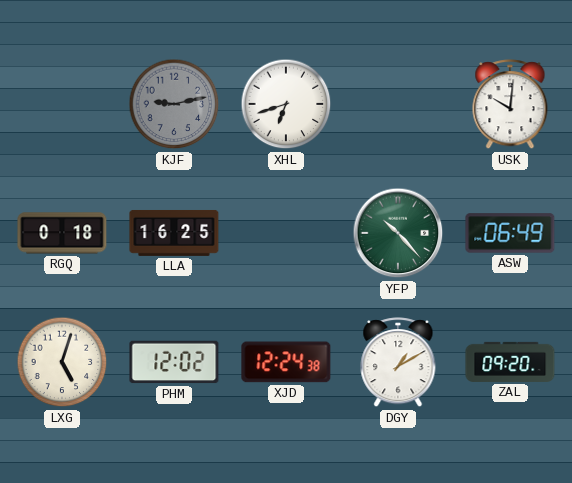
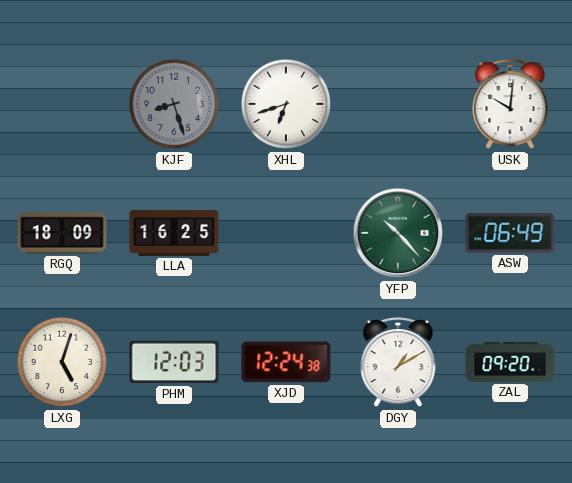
KJF: 9:13 -> 8:27 (174, 104)
RGQ: 0:18 -> 18:09 (62, 233)
PHM: 12:02 -> 12:03 (174, 362)
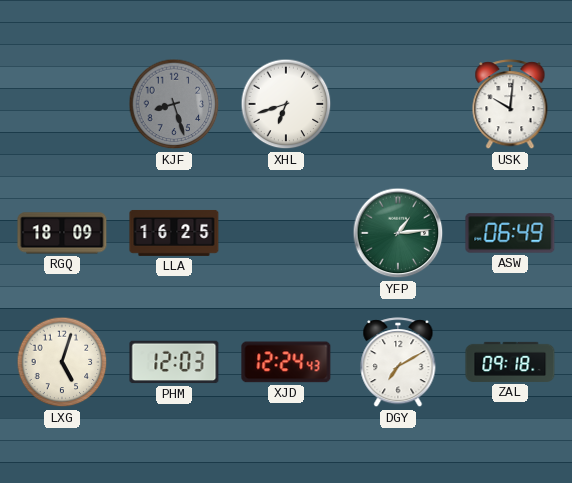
YFP: 10:23 -> 1:14 (398, 233)
XJD: 12:24:38 -> 12:24:43 (286, 362)
DGY: 1:10 -> 7:10 (398, 363)
ZAL: 09:20 -> 09:18 (510, 362)
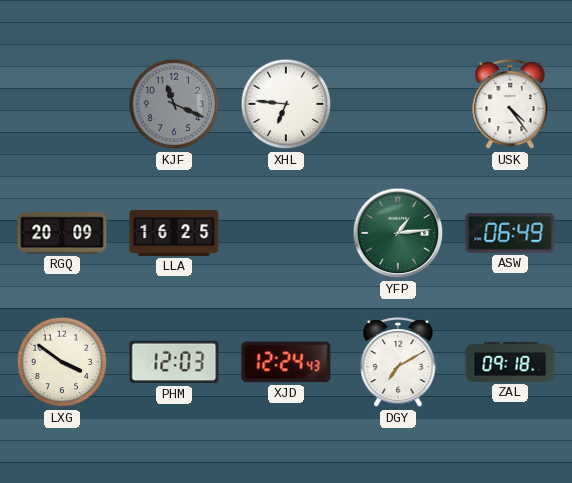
KJF: 8:27 -> 11:19 (174, 104)
XHL: 6:42 -> 6:46 (286, 104)
USK: 10:01 -> 4:24 (510, 105)
RGQ: 18:09 -> 20:09 (62, 233)
LXG: 5:03 -> 3:51 (62, 362)
